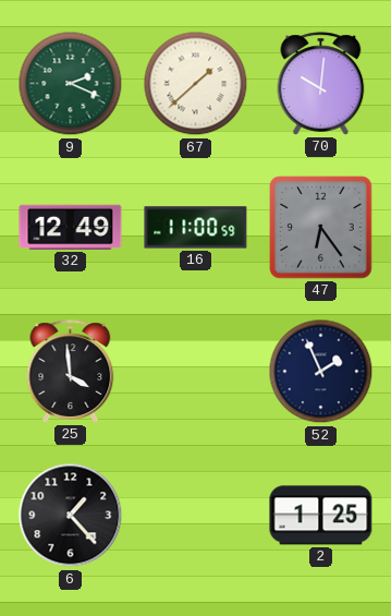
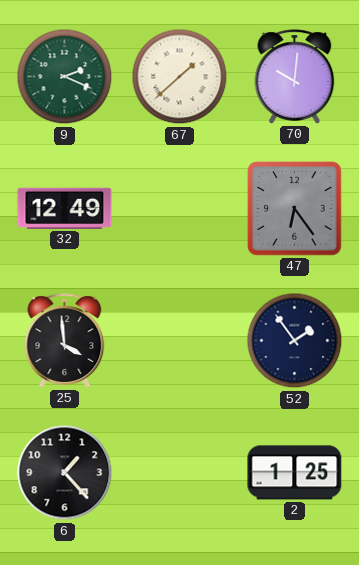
16: 11:00 -> none (196, 228)
52: 1:56 -> 1:54 (295, 341)
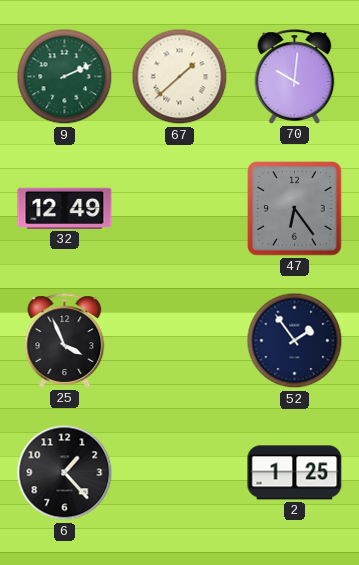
9: 2:19 -> 2:11 (65, 77)
25: 3:59 -> 3:56 (65, 341)
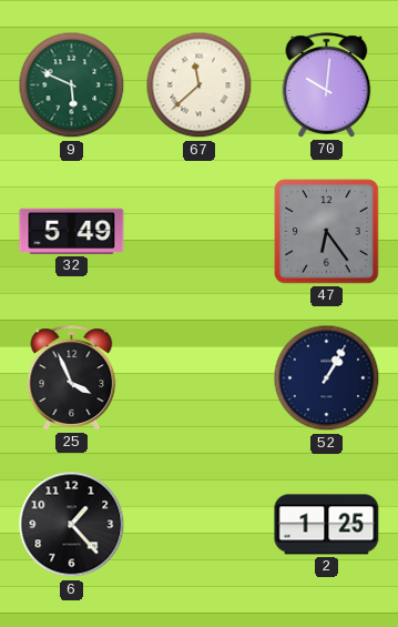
9: 2:11 -> 5:49 (72, 85)
67: 1:38 -> 11:38 (200, 85)
32: 12:49 -> 5:49 (72, 231)
52: 1:54 -> 1:05 (327, 378)
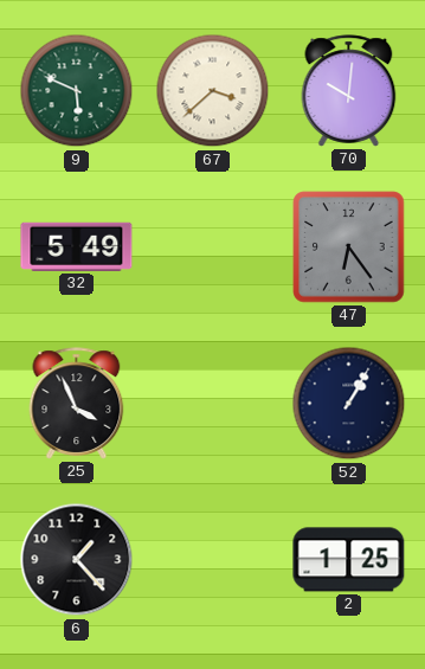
67: 11:38 -> 3:38 (213, 91)
